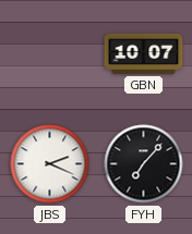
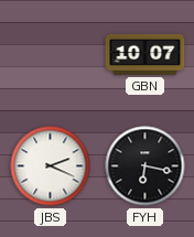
FYH: 7:07 -> 6:17 (145, 166)
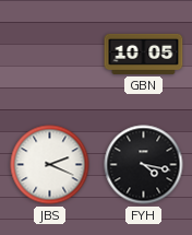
GBN: 10:07 -> 10:05 (144, 54)
FYH: 6:17 -> 4:17 (144, 165)
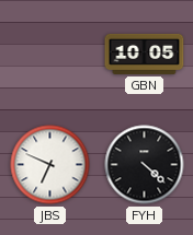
JBS: 2:19 -> 6:49 (50, 165)
FYH: 4:17 -> 4:22 (145, 165)
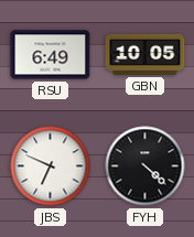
RSU: none -> 6:49 (51, 55)
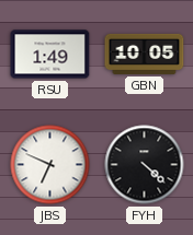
RSU: 6:49 -> 1:49 (50, 55)
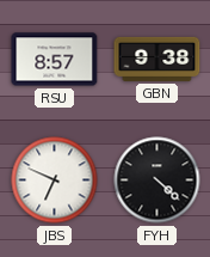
RSU: 1:49 -> 8:57 (55, 60)
GBN: 10:05 -> 9:38 (157, 59)
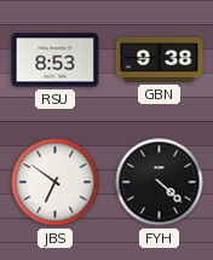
RSU: 8:57 -> 8:53 (56, 60)
JBS: 6:49 -> 6:51 (56, 183)
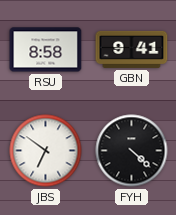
RSU: 8:53 -> 8:58 (46, 50)
GBN: 9:38 -> 9:41 (132, 49)
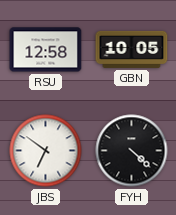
RSU: 8:58 -> 12:58 (46, 50)
GBN: 9:41 -> 10:05 (132, 49)
